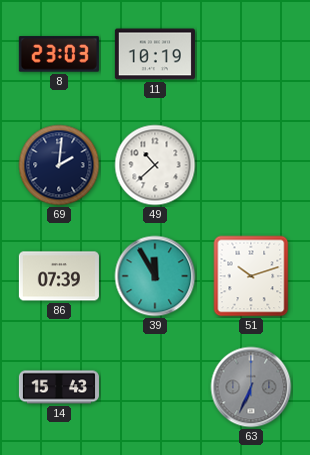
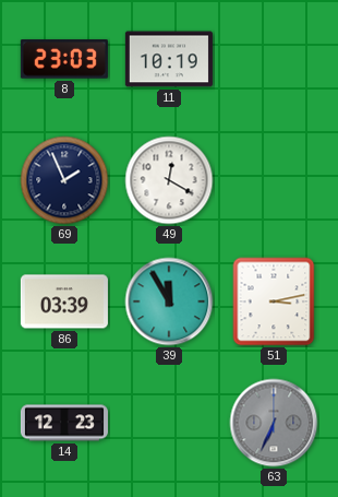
69: 2:01 -> 1:56 (64, 180)
49: 10:38 -> 12:20 (169, 180)
86: 07:39 -> 03:39 (64, 301)
51: 10:12 -> 3:13 (274, 301)
14: 15:43 -> 12:23 (64, 423)
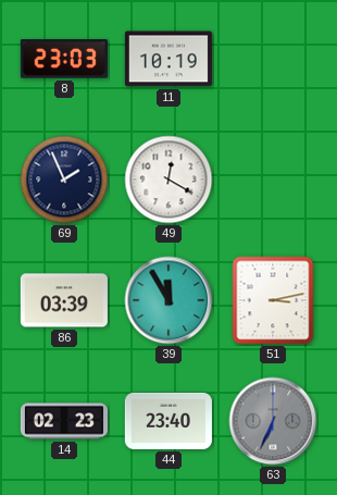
14: 12:23 -> 02:23 (64, 421)
44: none -> 23:40 (168, 421)
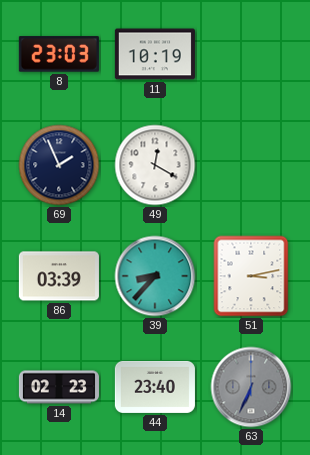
39: 11:55 -> 8:37 (155, 276)
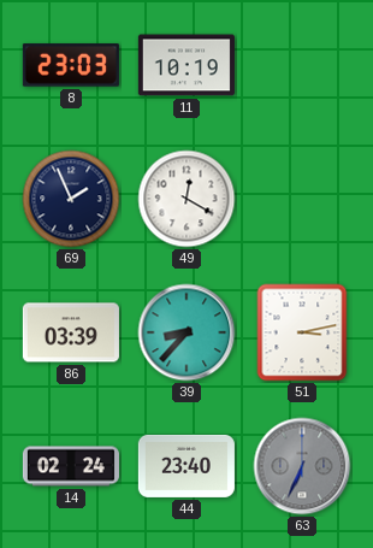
14: 02:23 -> 02:24 (71, 466)
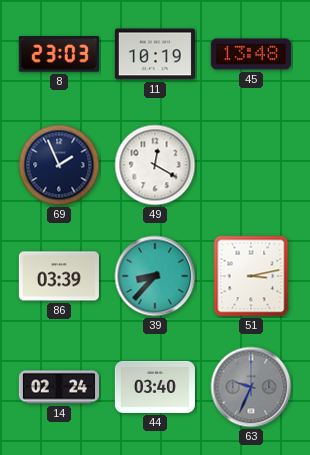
45: none -> 13:48 (251, 54)
44: 23:40 -> 03:40 (155, 387)
63: 6:34 -> 9:34 (251, 387)
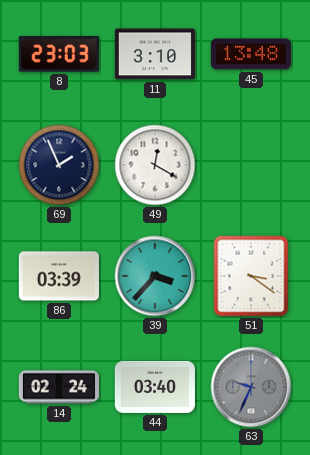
11: 10:19 -> 3:10 (155, 54)
39: 8:37 -> 3:37 (155, 276)
51: 3:13 -> 3:21 (251, 276)
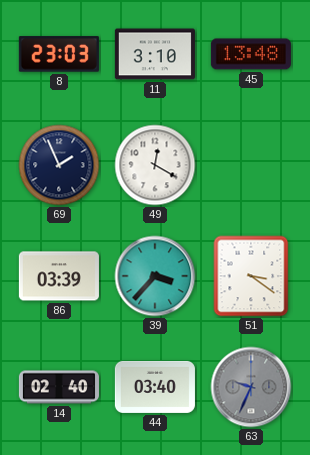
14: 02:24 -> 02:40 (59, 387)
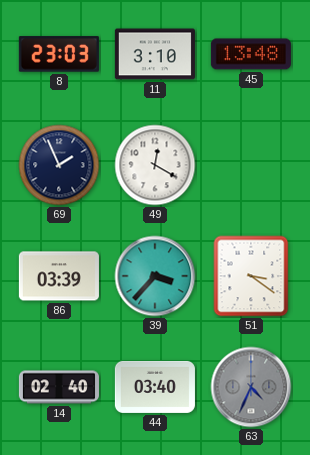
63: 9:34 -> 4:34 (251, 387)
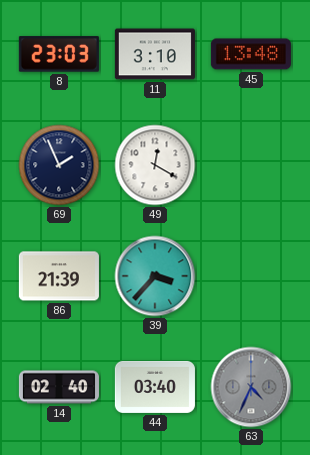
86: 03:39 -> 21:39 (59, 276)
51: 3:21 -> none (251, 276)
